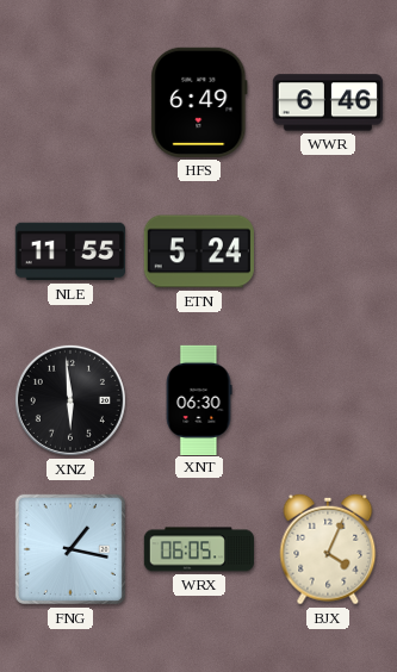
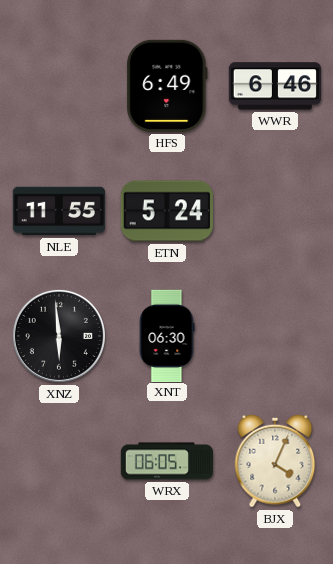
FNG: 1:17 -> none (70, 549)
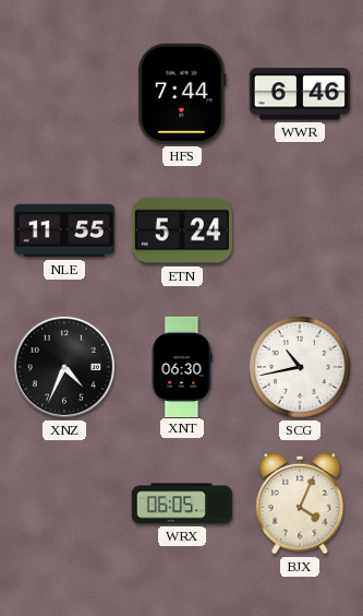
HFS: 6:49 -> 7:44 (182, 94)
XNZ: 5:59 -> 4:34 (64, 367)
SCG: none -> 10:43 (300, 367)
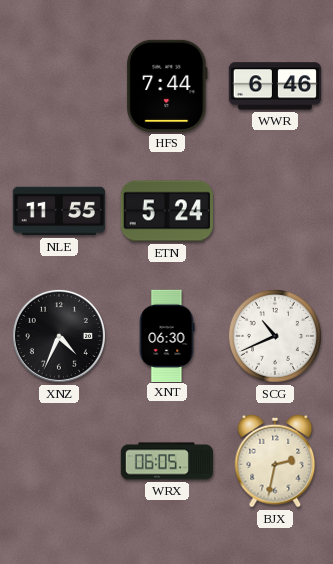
SCG: 10:43 -> 10:41 (275, 336)
BJX: 4:04 -> 2:32 (275, 461)
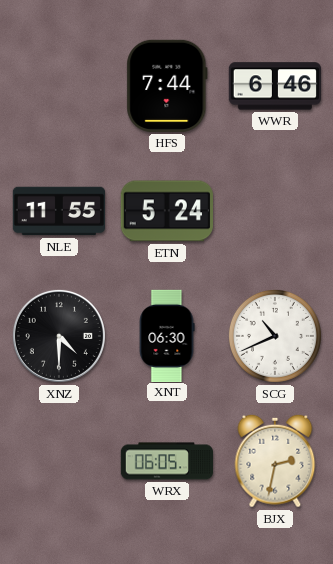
XNZ: 4:34 -> 4:30 (59, 336)
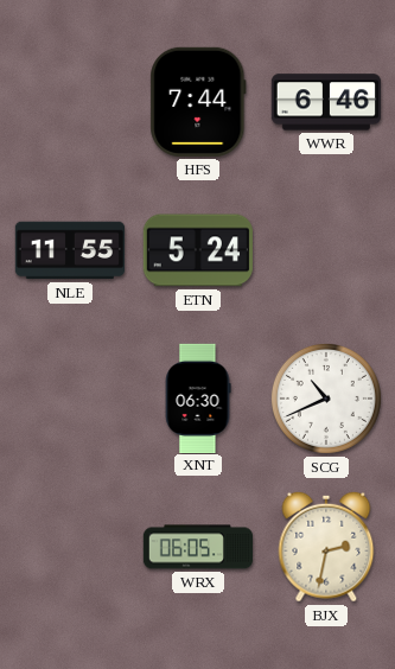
XNZ: 4:30 -> none (59, 336)
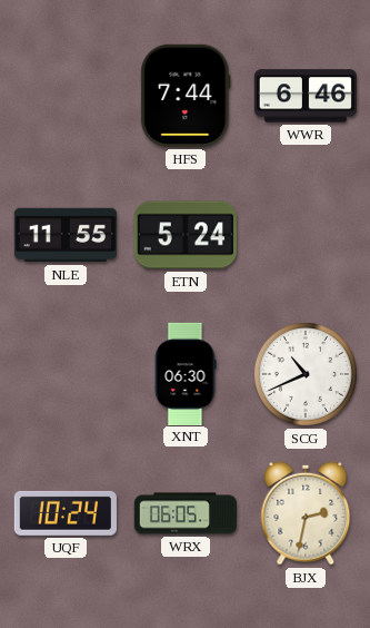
UQF: none -> 10:24 (66, 513)
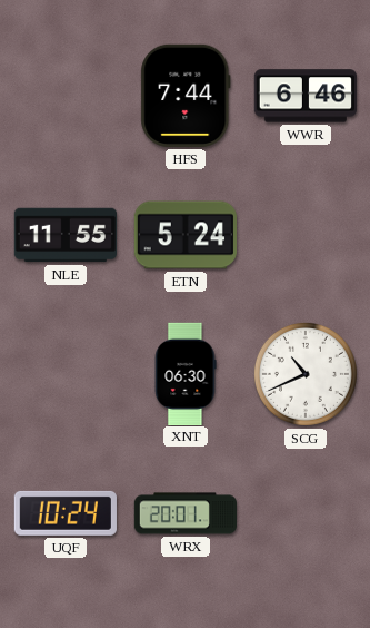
WRX: 06:05 -> 20:01 (184, 513)
BJX: 2:32 -> none (306, 513)
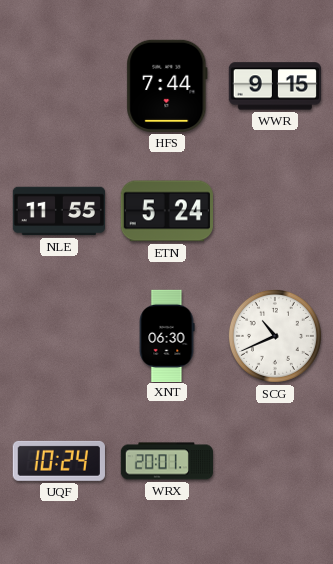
WWR: 6:46 -> 9:15 (274, 86)
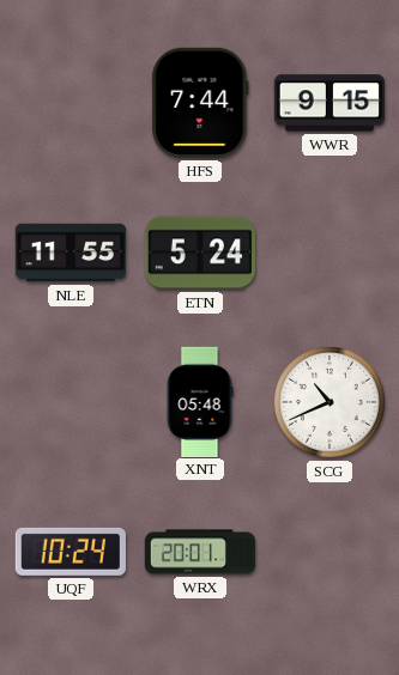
XNT: 06:30 -> 05:48 (200, 401)
